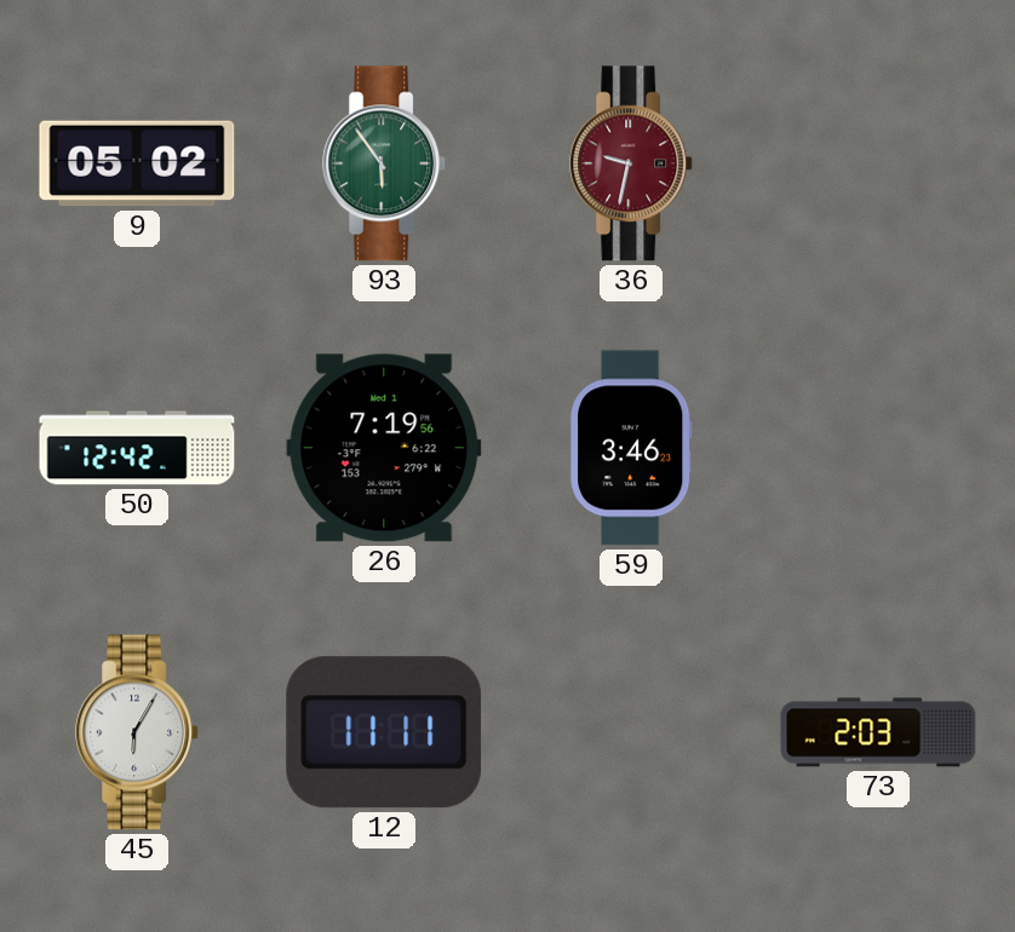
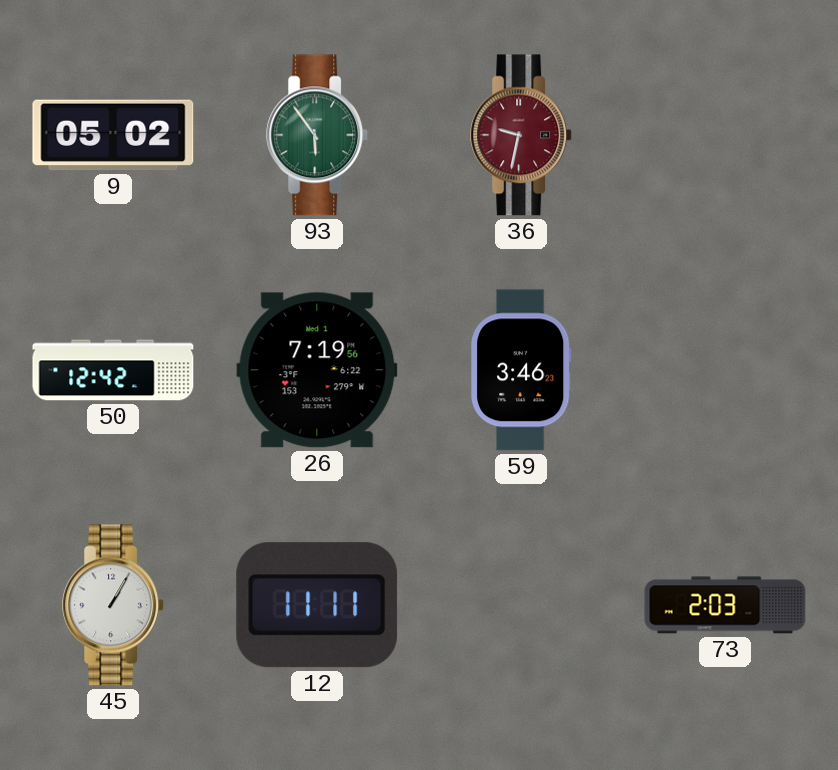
45: 6:05 -> 1:05 (114, 605)
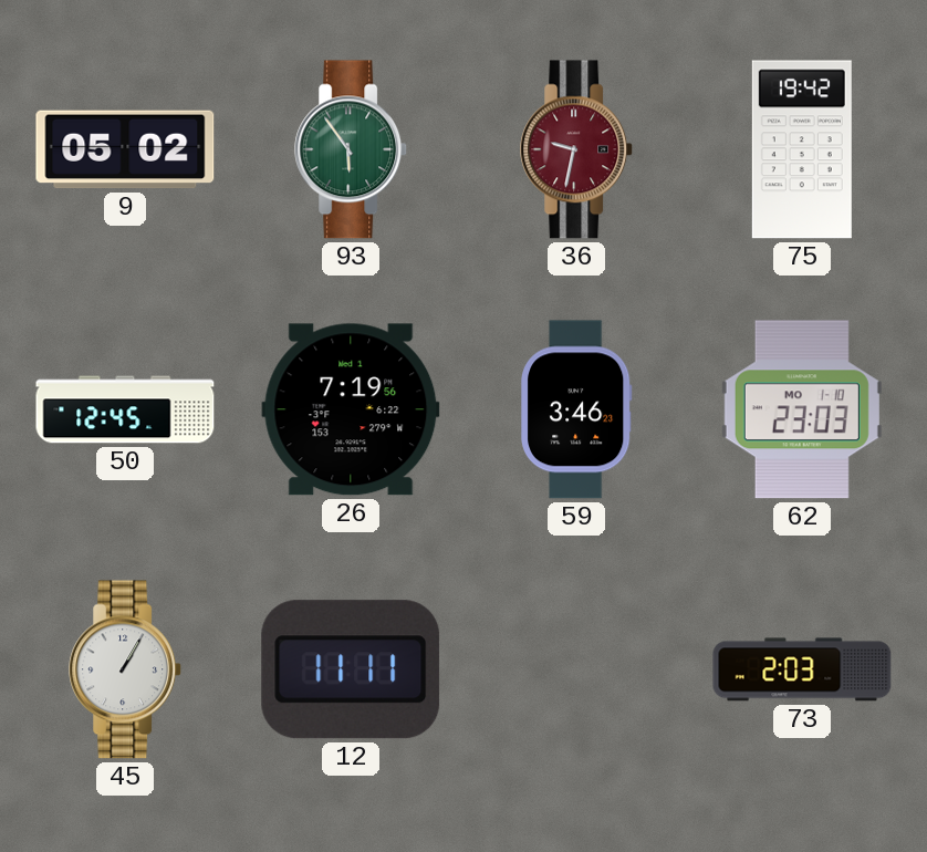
75: none -> 19:42 (802, 149)
50: 12:42 -> 12:45 (125, 409)
62: none -> 23:03 (802, 409)
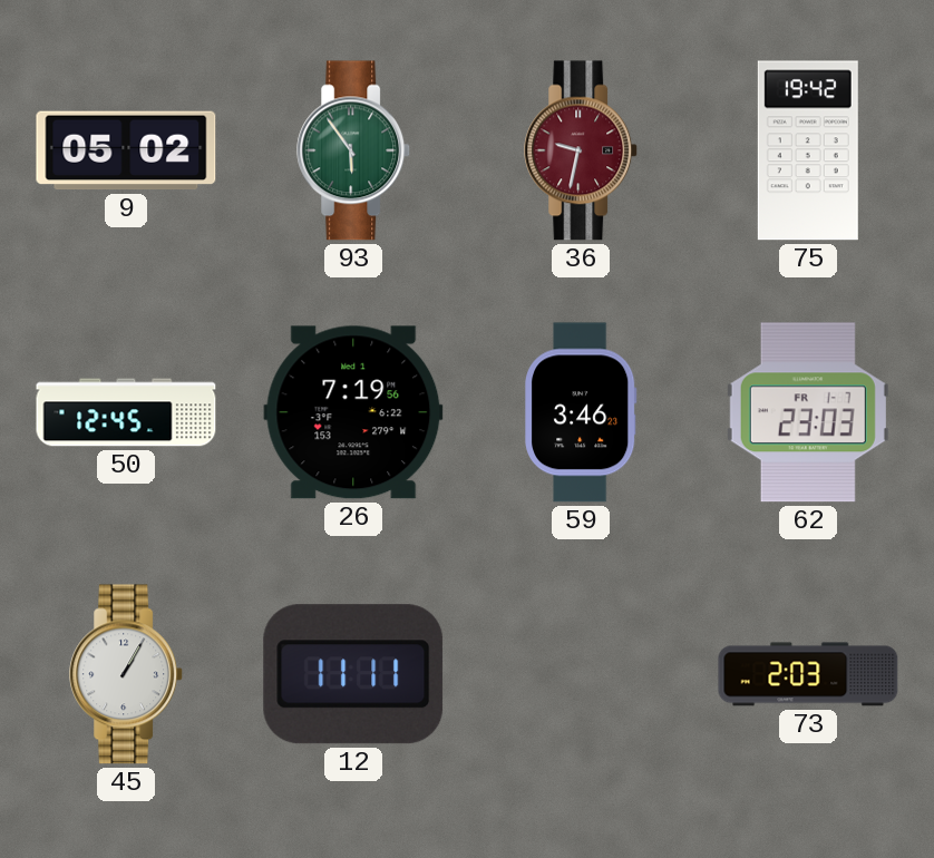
62 date: MO 1-10 -> FR 1-7 (808, 412)
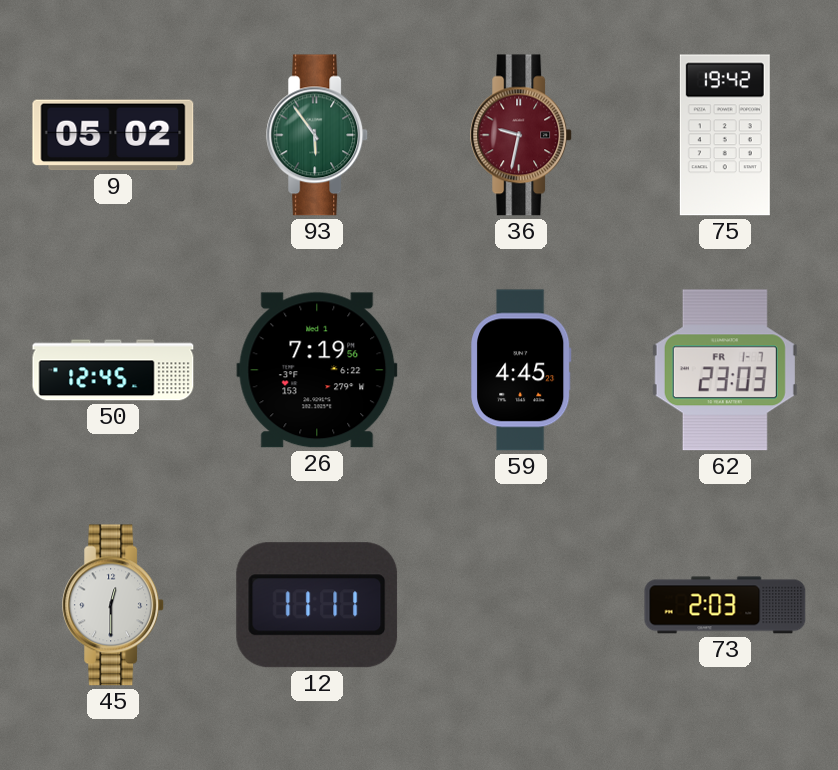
59: 3:46 -> 4:45 (522, 370)
45: 1:05 -> 12:30 (114, 605)
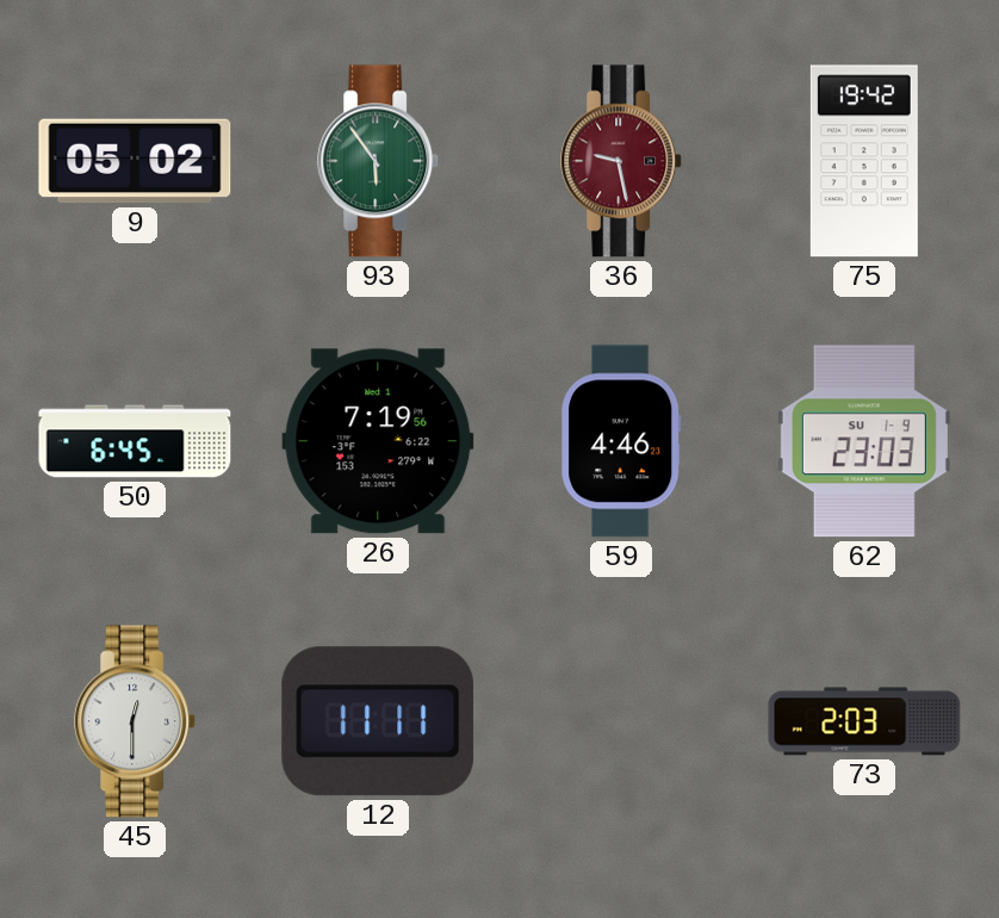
36: 9:32 -> 9:28 (622, 161)
50: 12:45 -> 6:45 (135, 441)
59: 4:45 -> 4:46 (622, 441)
62 date: FR 1-7 -> SU 1-9 (864, 441)
